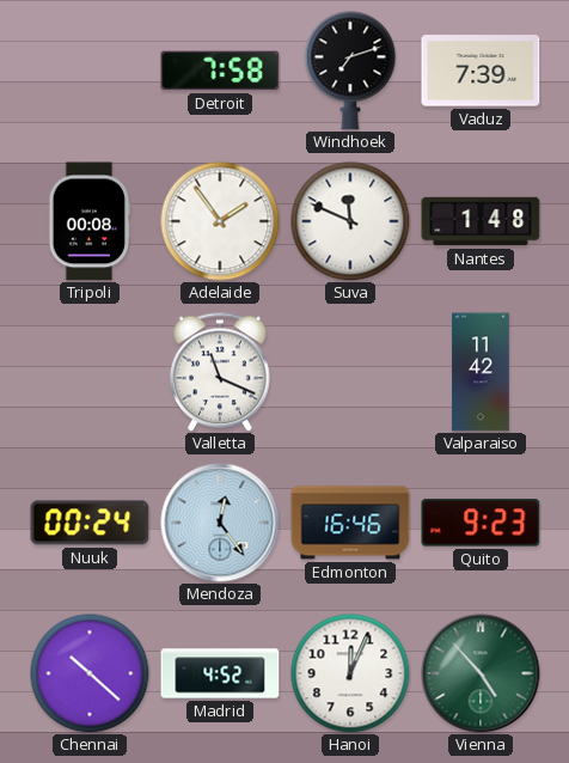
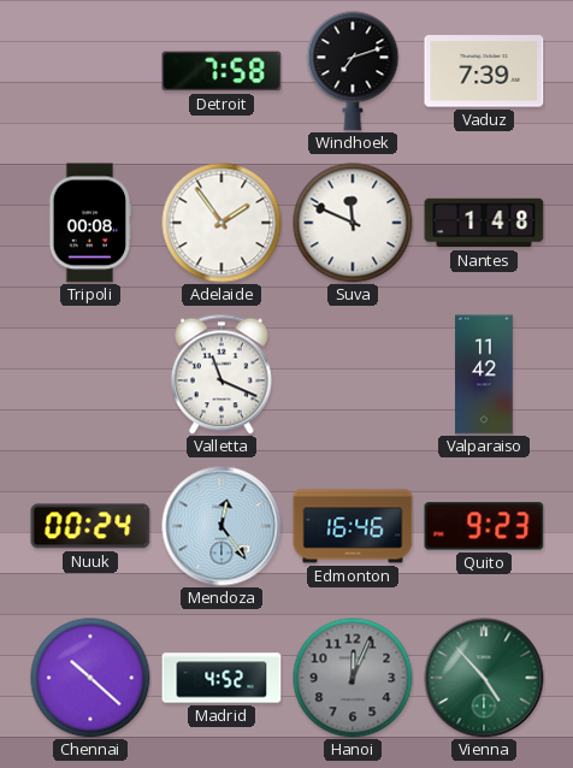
Hanoi dial: white -> grey (353, 678)
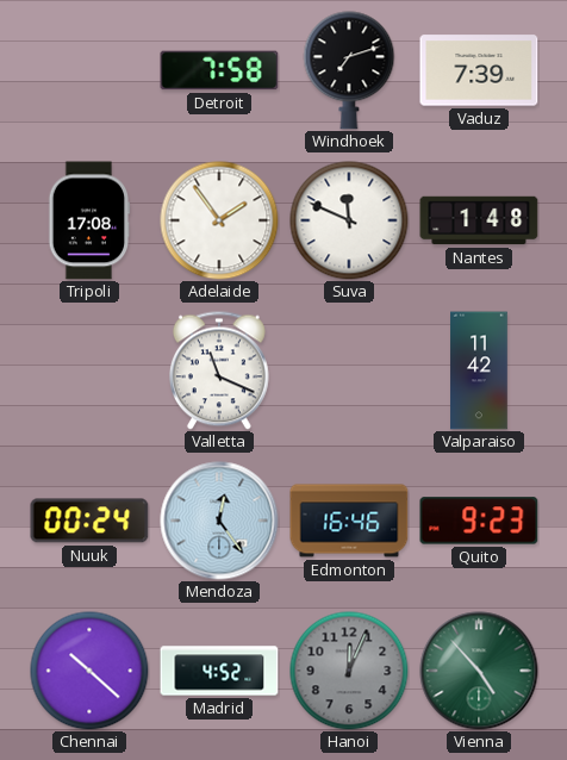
Tripoli: 00:08 -> 17:08 (89, 220)
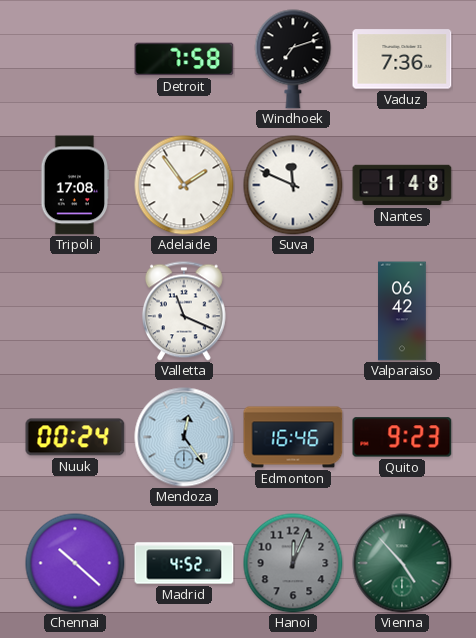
Vaduz: 7:39 -> 7:36 (402, 59)
Valparaiso: 11:42 -> 06:42 (402, 311)
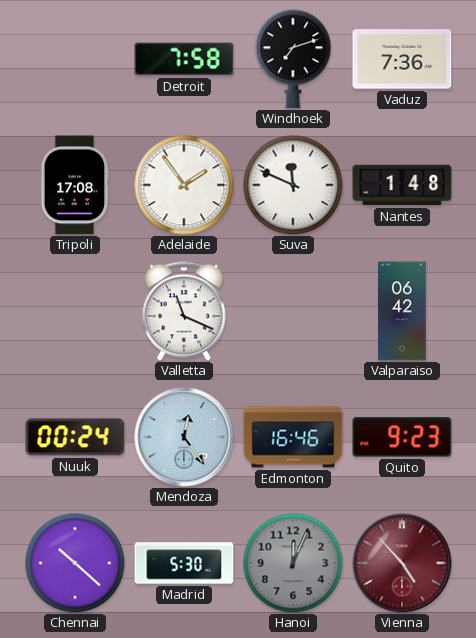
Madrid: 4:52 -> 5:30 (184, 563)
Vienna dial: green -> burgundy (402, 563)
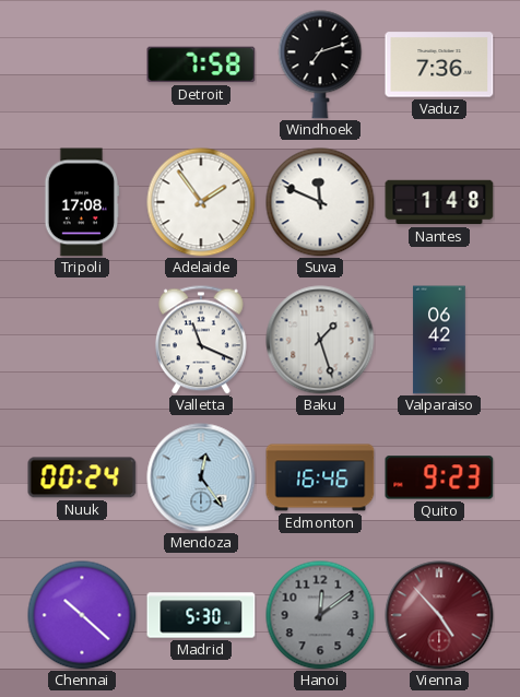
Baku: none -> 1:27 (320, 340)
Hanoi: 12:04 -> 12:09 (320, 615)
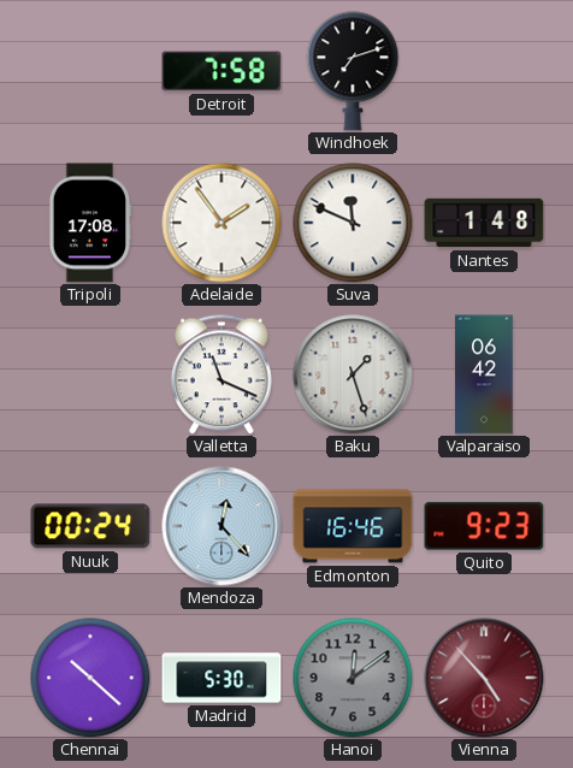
Vaduz: 7:36 -> none (439, 64)
Mendoza: 12:24 -> 12:23 (221, 526)
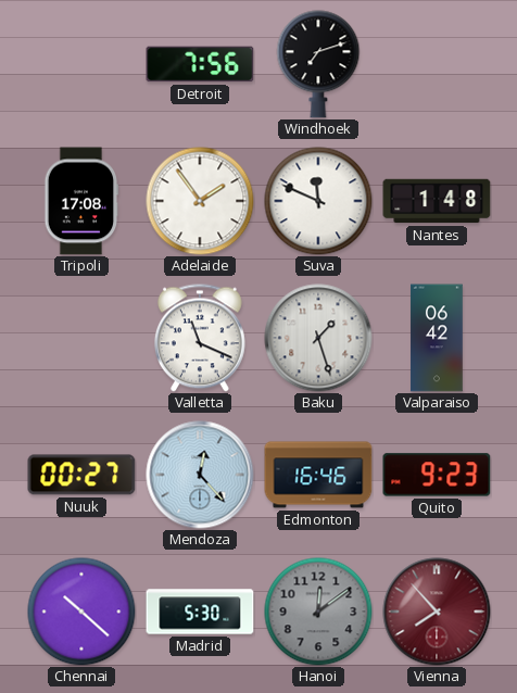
Detroit: 7:58 -> 7:56 (200, 64)
Nuuk: 00:24 -> 00:27 (81, 475)
Vienna: 4:53 -> 7:53 (437, 612)
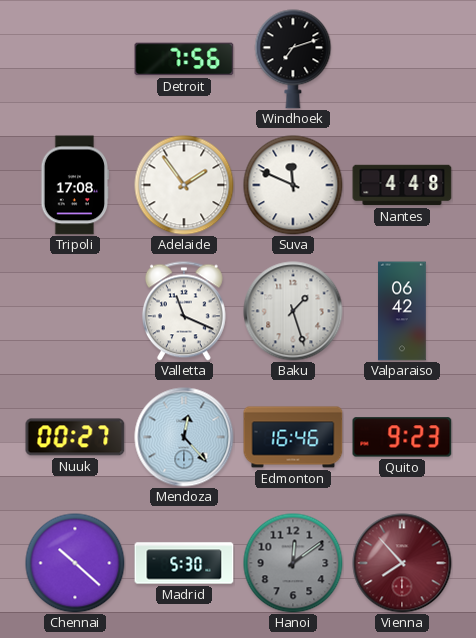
Nantes: 1:48 -> 4:48 (402, 185)
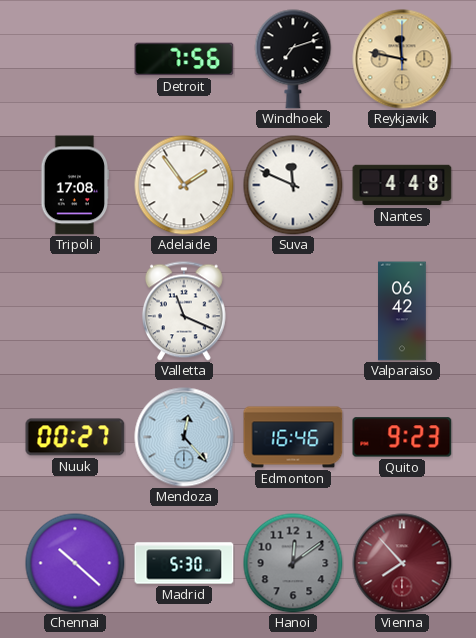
Reykjavik: none -> 11:47 (402, 59)
Baku: 1:27 -> none (293, 311)
